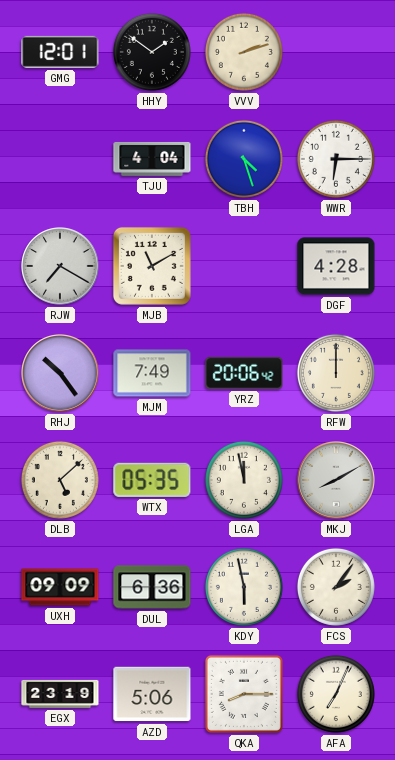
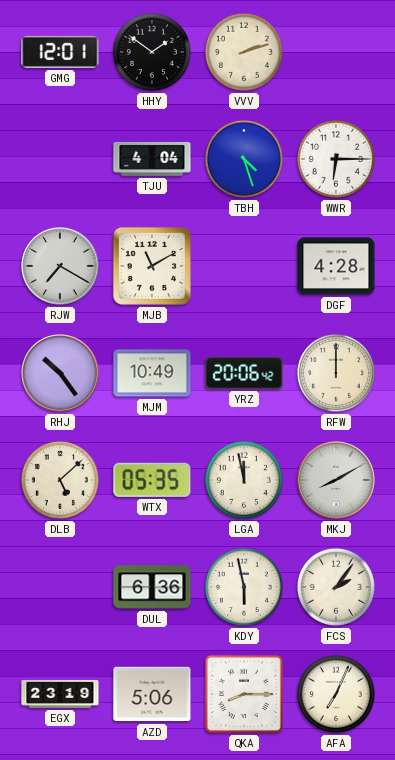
MJM: 7:49 -> 10:49 (152, 373)
UXH: 09:09 -> none (60, 587)
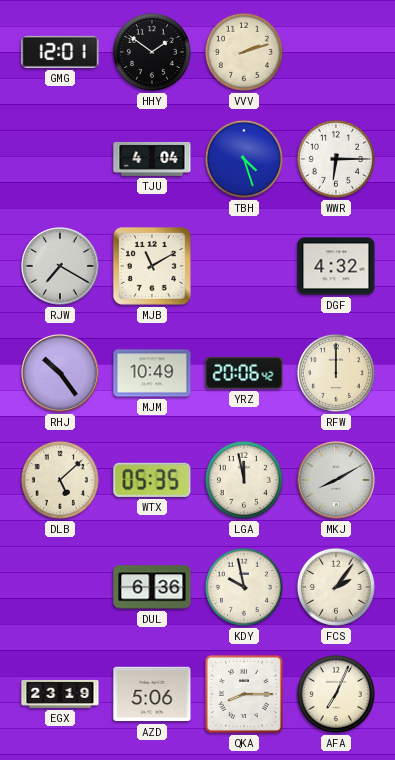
DGF: 4:28 -> 4:32 (336, 266)
KDY: 5:58 -> 9:58 (244, 587)
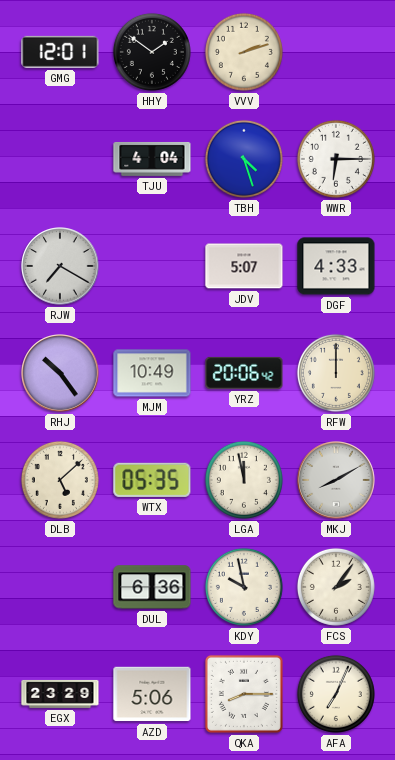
MJB: 11:10 -> none (152, 266)
JDV: none -> 5:07 (244, 266)
DGF: 4:32 -> 4:33 (336, 266)
EGX: 23:19 -> 23:29 (60, 694)
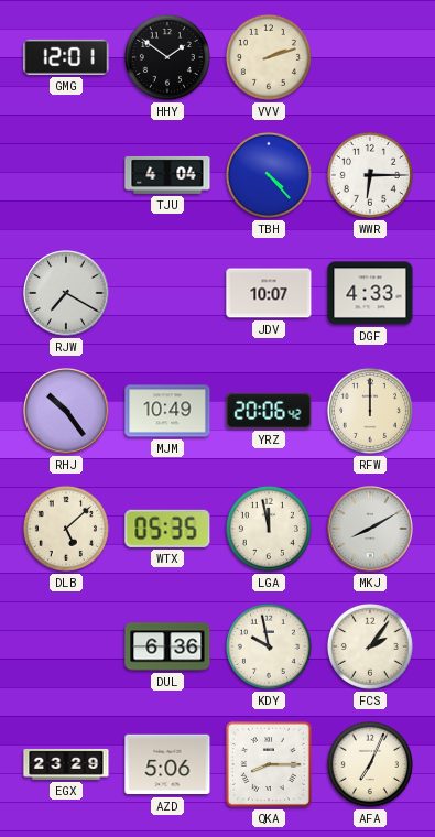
TBH: 4:27 -> 4:23 (269, 175)
JDV: 5:07 -> 10:07 (269, 293)
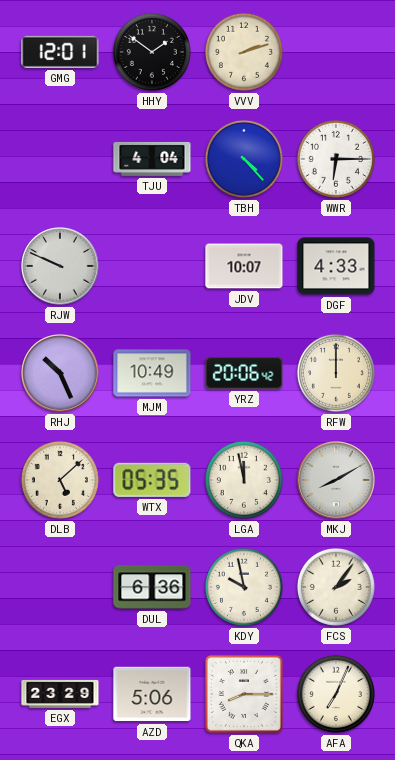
RJW: 7:20 -> 9:49 (60, 266)
RHJ: 10:24 -> 10:26 (60, 373)
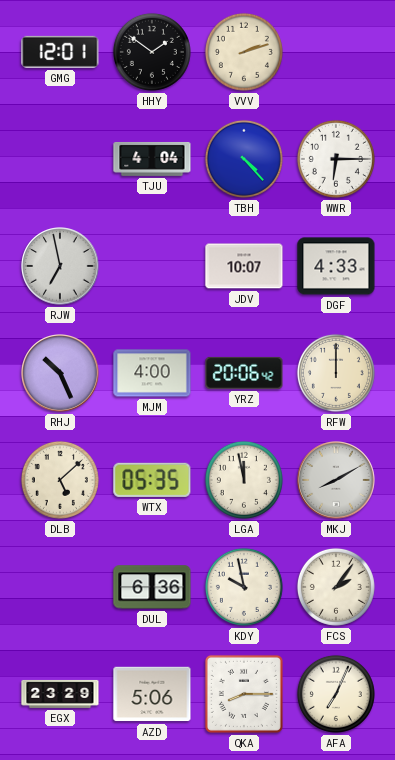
RJW: 9:49 -> 6:58 (60, 266)
MJM: 10:49 -> 4:00 (152, 373)
